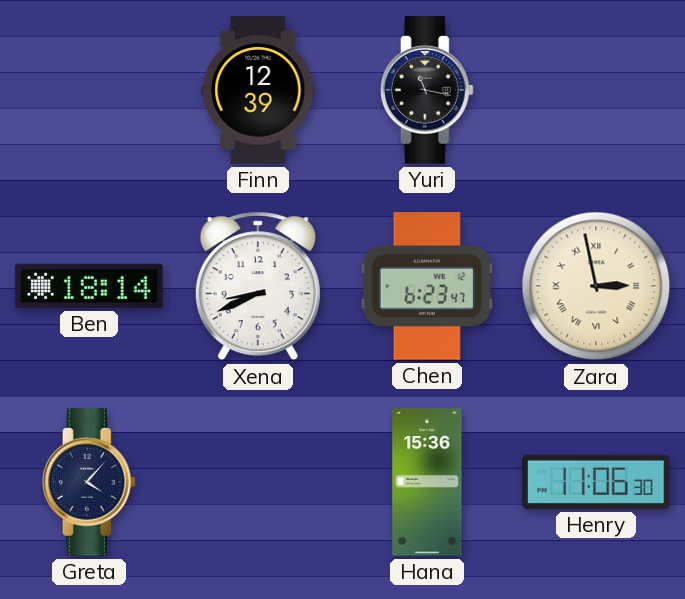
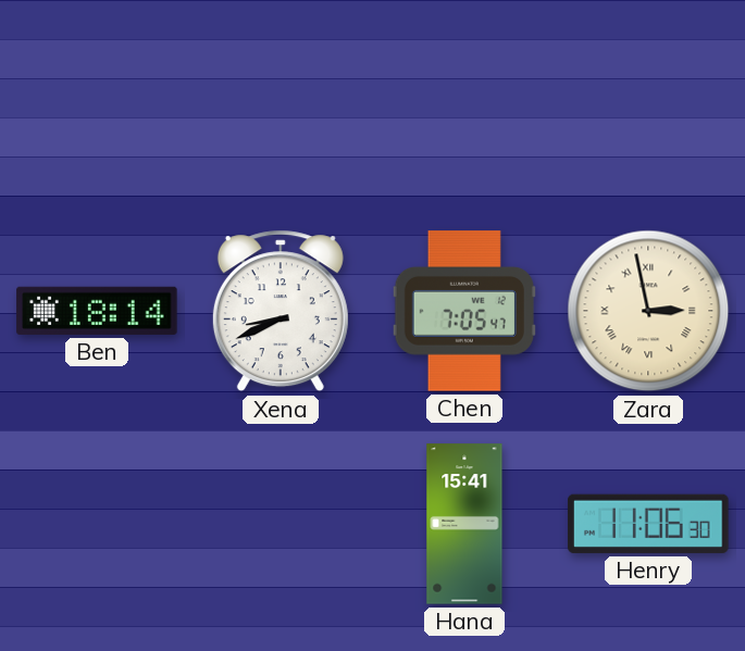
Finn: 12:39 -> none (258, 90)
Yuri: 11:17 -> none (427, 90)
Chen: 6:23 -> 7:05 (464, 311)
Greta: 4:07 -> none (89, 482)
Hana: 15:36 -> 15:41 (464, 524)
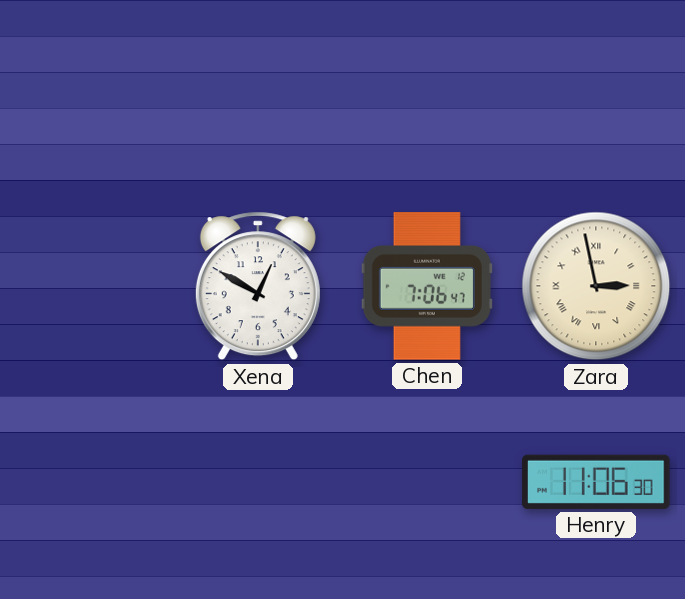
Ben: 18:14 -> none (97, 311)
Xena: 8:41 -> 12:50 (258, 286)
Chen: 7:05 -> 7:06 (427, 286)
Hana: 15:41 -> none (464, 524)
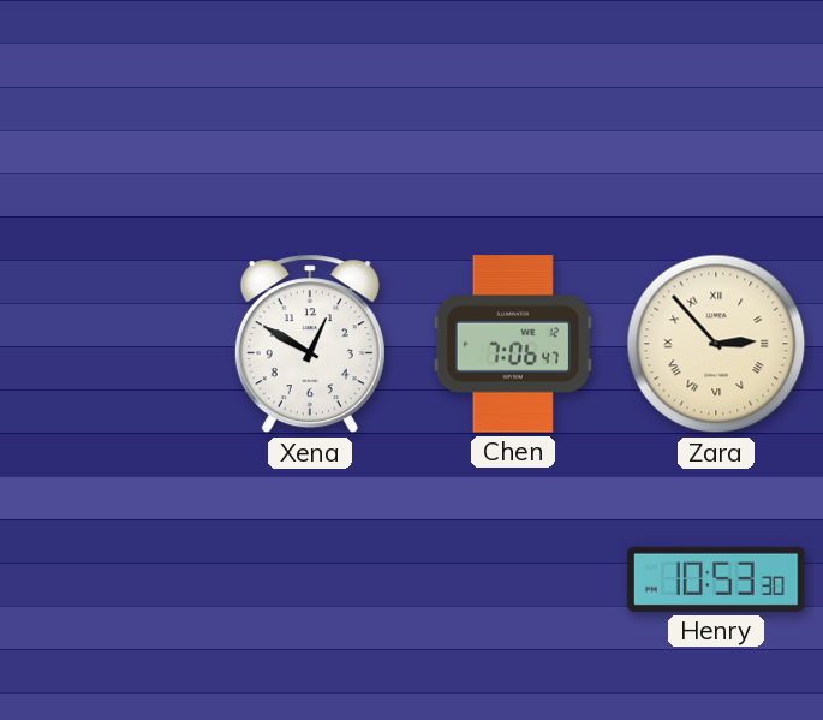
Zara: 2:58 -> 2:53 (716, 344)
Henry: 11:06 -> 10:53 (716, 579)
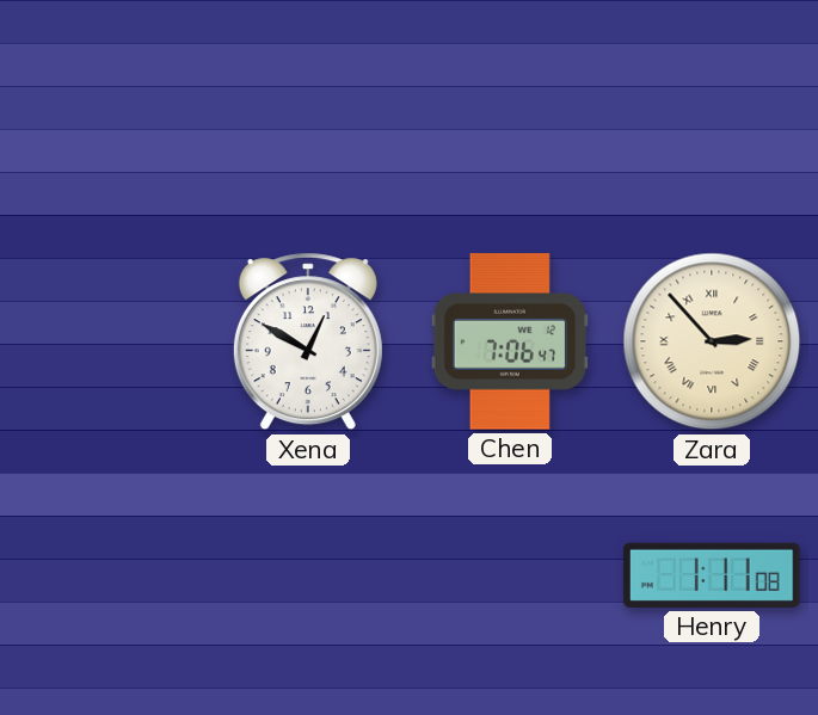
Henry: 10:53 -> 1:11 (712, 575)
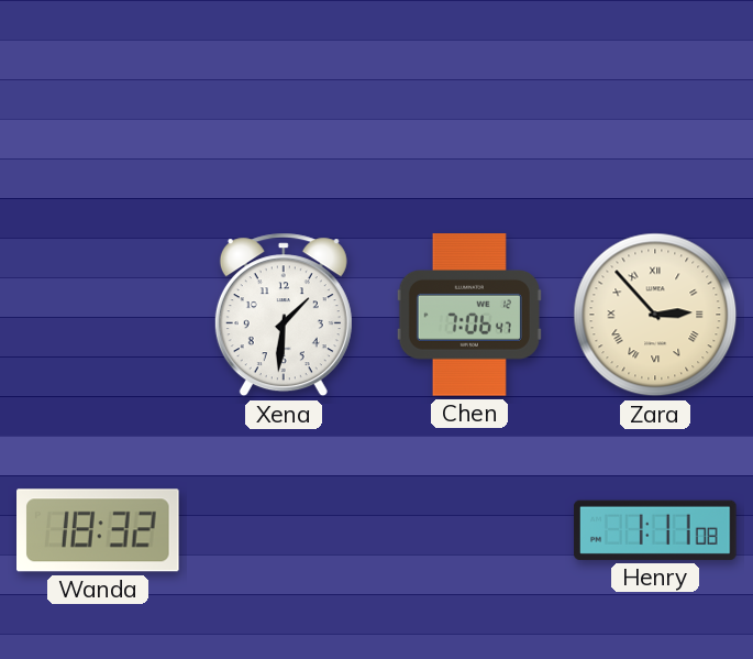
Xena: 12:50 -> 1:31 (284, 315)
Wanda: none -> 18:32 (99, 530)
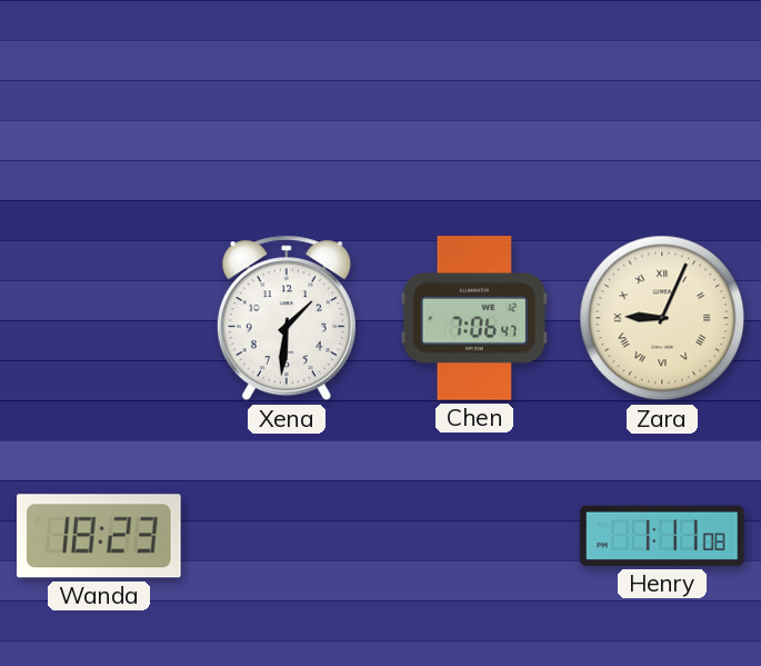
Zara: 2:53 -> 9:04 (662, 318)
Wanda: 18:32 -> 18:23 (100, 536)
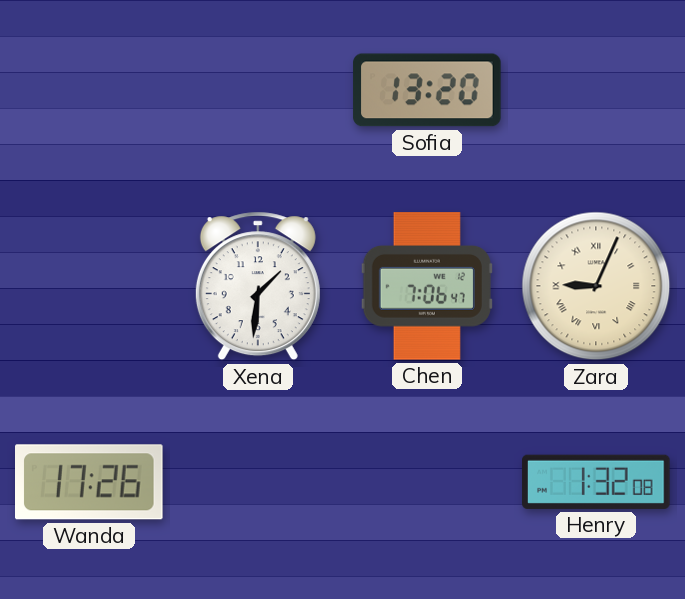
Sofia: none -> 13:20 (427, 90)
Wanda: 18:23 -> 17:26 (90, 482)
Henry: 1:11 -> 1:32 (596, 482)
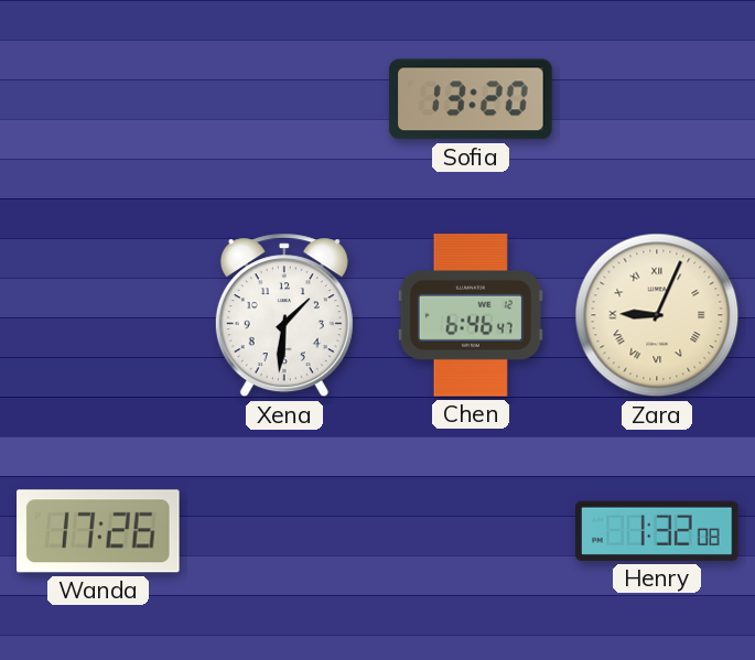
Chen: 7:06 -> 6:46 (471, 315)
